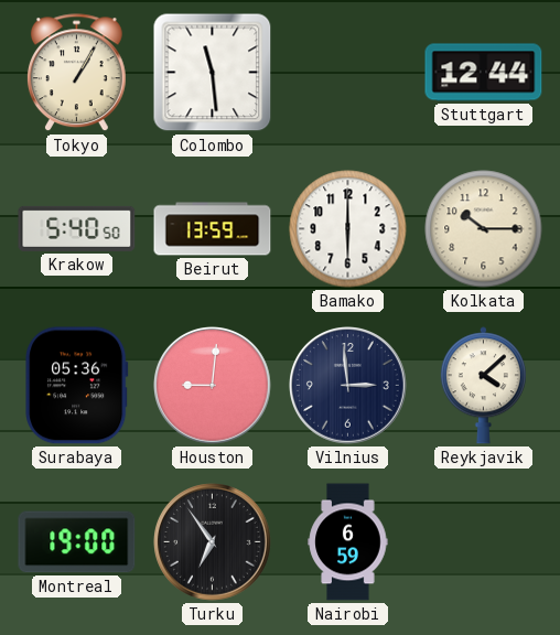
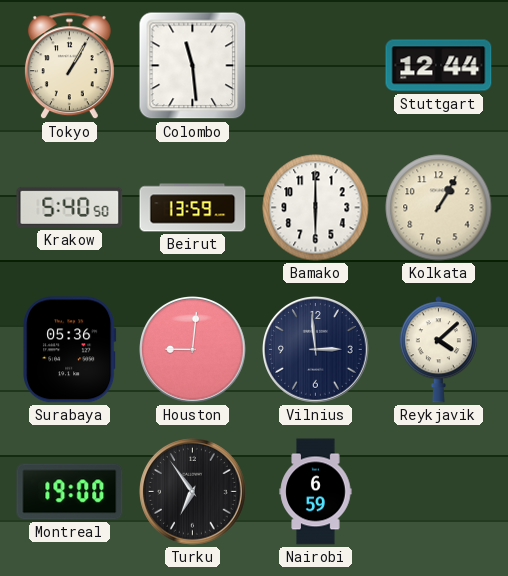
Kolkata: 10:15 -> 1:05 (439, 208)
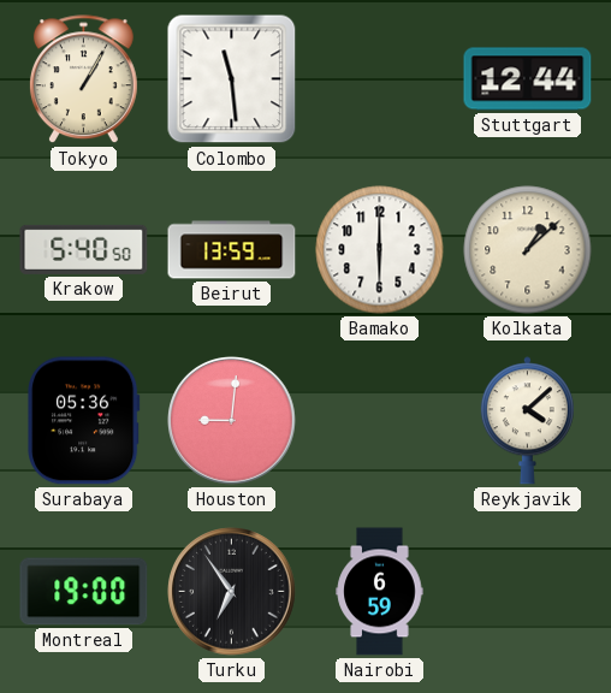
Kolkata: 1:05 -> 1:08 (528, 250)
Vilnius: 2:59 -> none (316, 350)
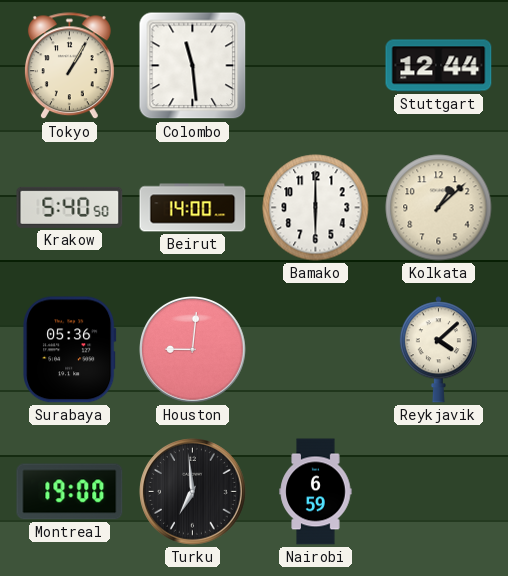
Beirut: 13:59 -> 14:00 (193, 208)
Turku: 6:54 -> 6:59 (193, 492)
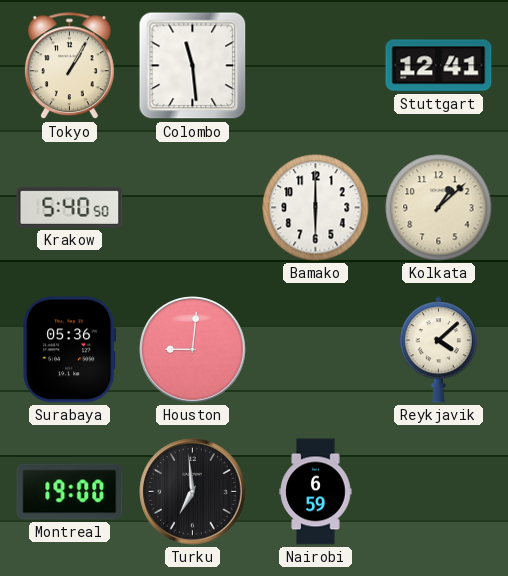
Stuttgart: 12:44 -> 12:41 (439, 66)
Beirut: 14:00 -> none (193, 208)
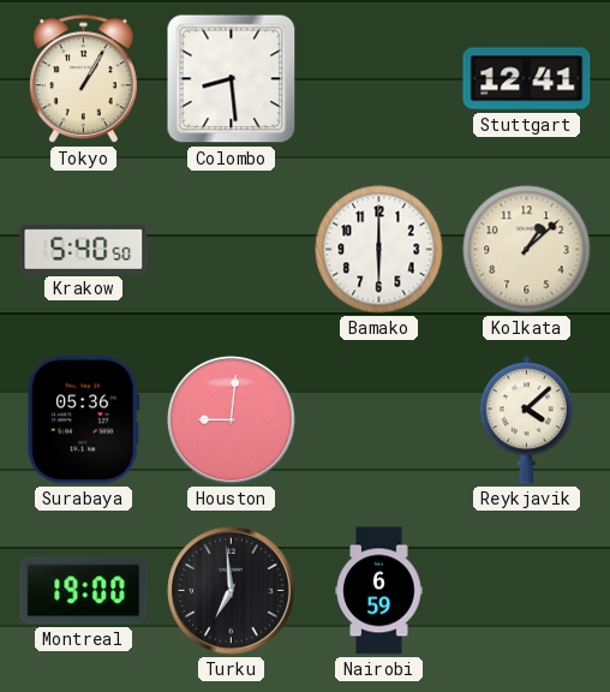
Colombo: 11:29 -> 8:29 (232, 79)
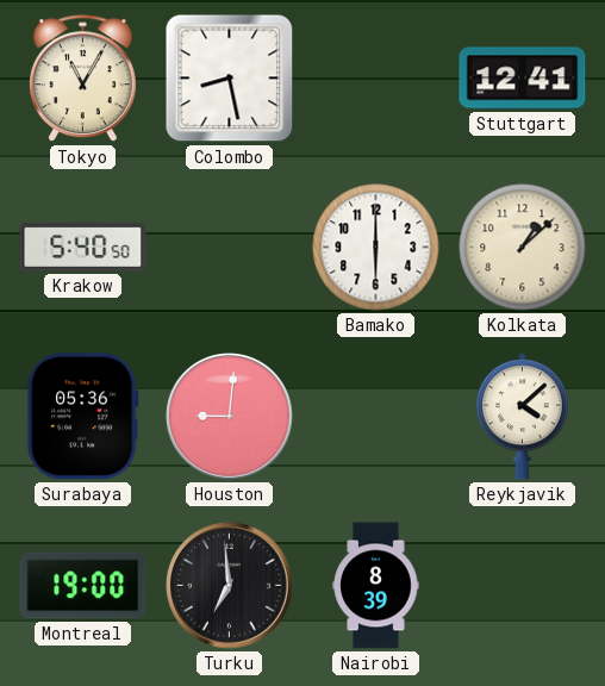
Tokyo: 1:05 -> 11:05 (82, 79)
Colombo: 8:29 -> 8:28 (230, 79)
Nairobi: 6:59 -> 8:39 (376, 586)
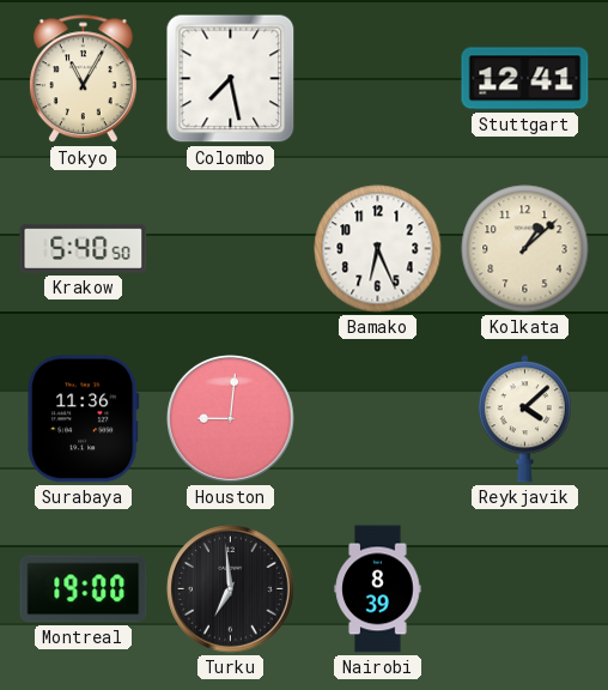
Colombo: 8:28 -> 7:28 (231, 79)
Bamako: 6:00 -> 6:26 (378, 249)
Surabaya: 05:36 -> 11:36 (84, 419)
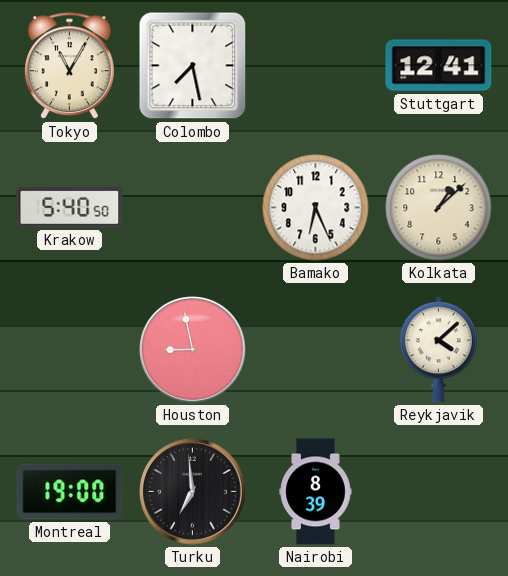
Surabaya: 11:36 -> none (84, 419)
Houston: 9:01 -> 8:58 (193, 350)
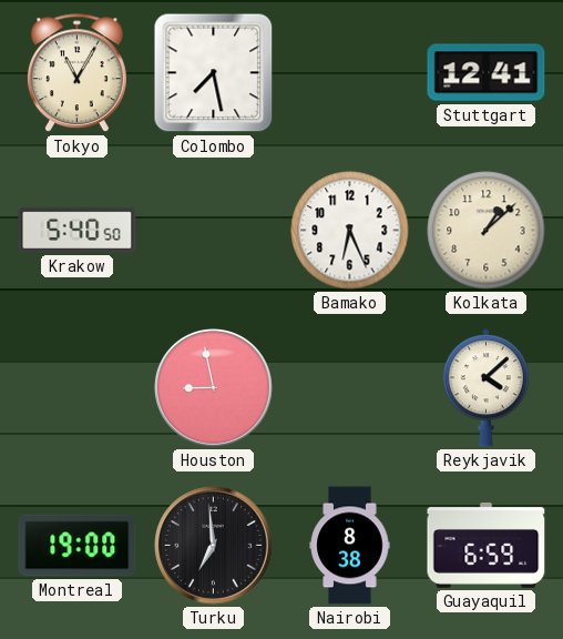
Nairobi: 8:39 -> 8:38 (350, 546)
Guayaquil: none -> 6:59 (487, 545)
